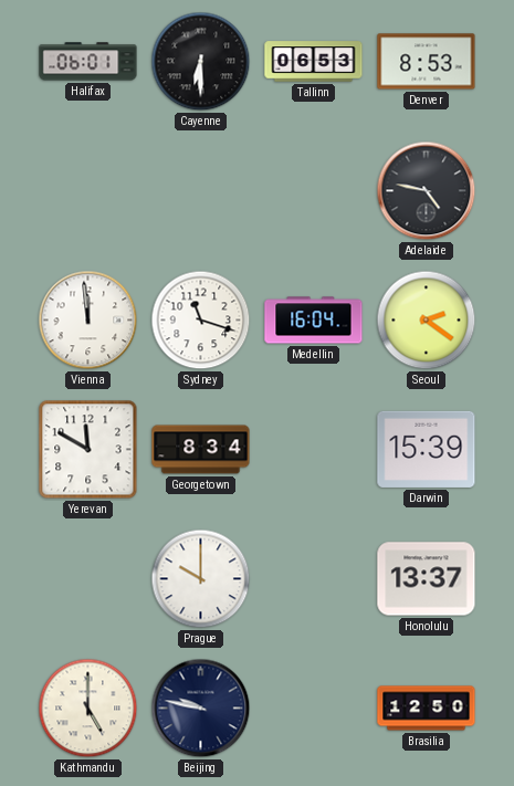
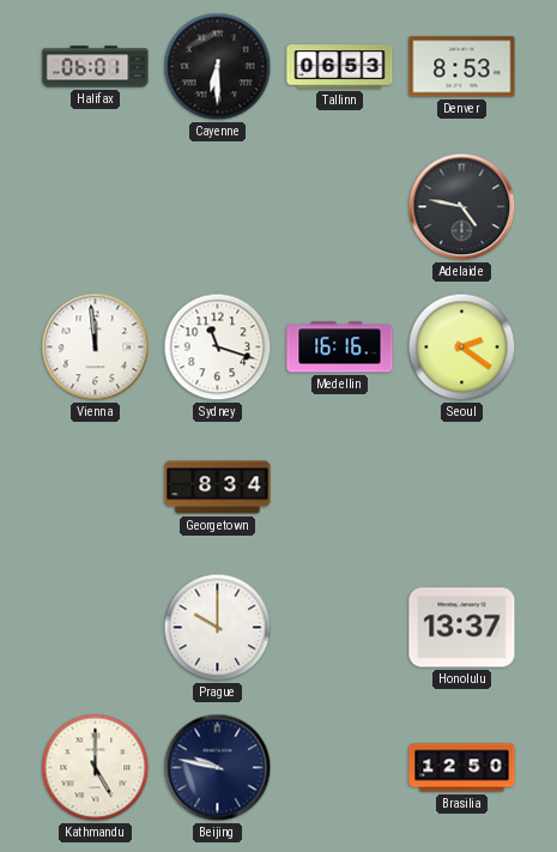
Medellin: 16:04 -> 16:16 (340, 348)
Yerevan: 11:50 -> none (88, 450)
Darwin: 15:39 -> none (427, 449)
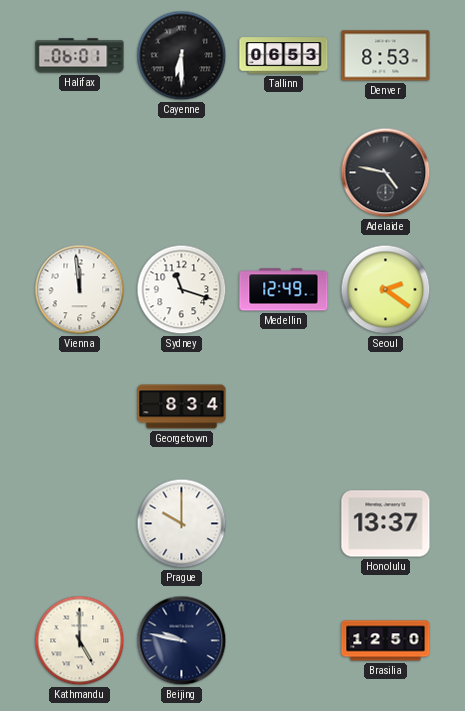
Medellin: 16:16 -> 12:49 (284, 290)
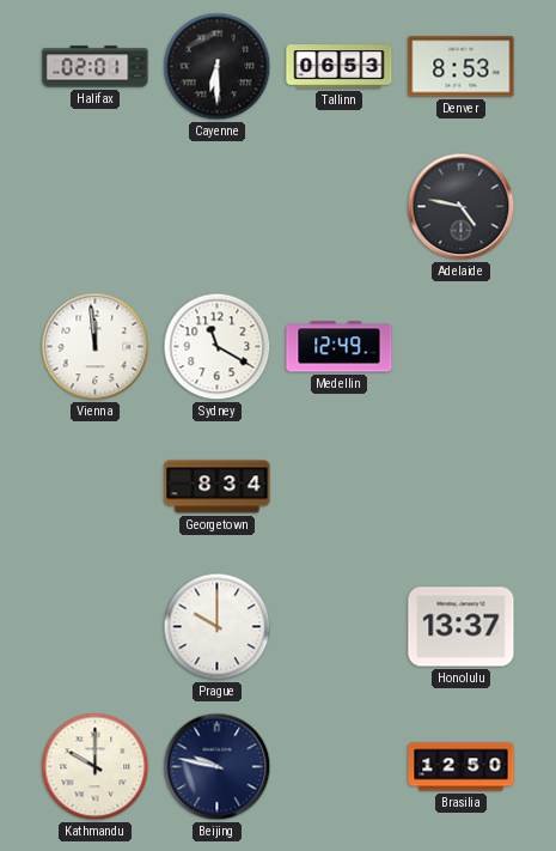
Halifax: 06:01 -> 02:01 (96, 67)
Sydney: 11:18 -> 11:20 (218, 347)
Seoul: 2:21 -> none (386, 290)
Kathmandu: 5:00 -> 10:00 (96, 767)
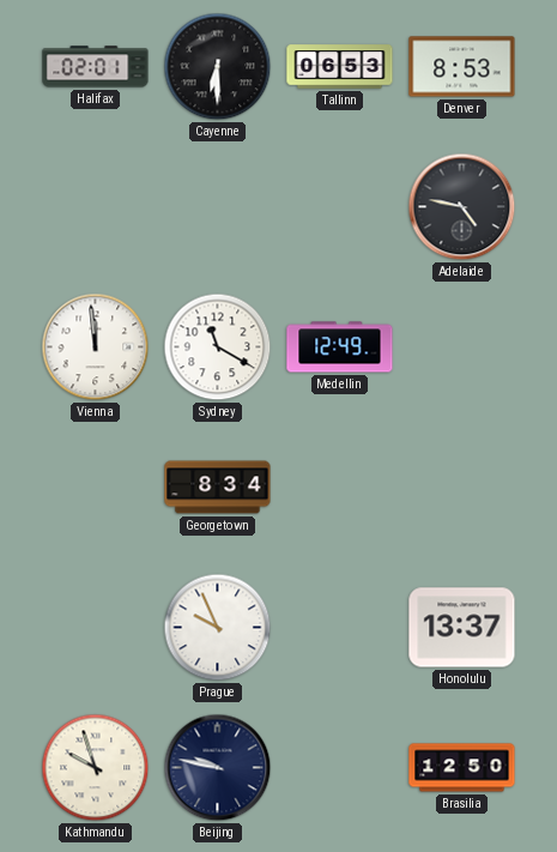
Prague: 10:00 -> 9:56 (218, 628)
Kathmandu: 10:00 -> 9:57 (96, 768)
